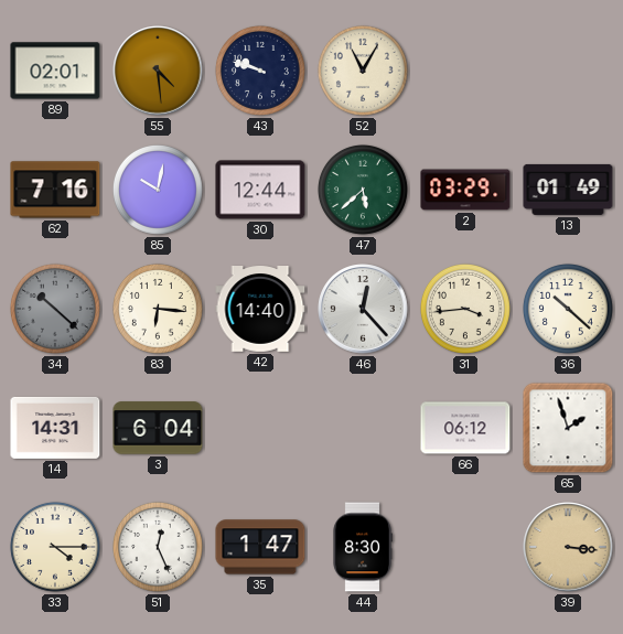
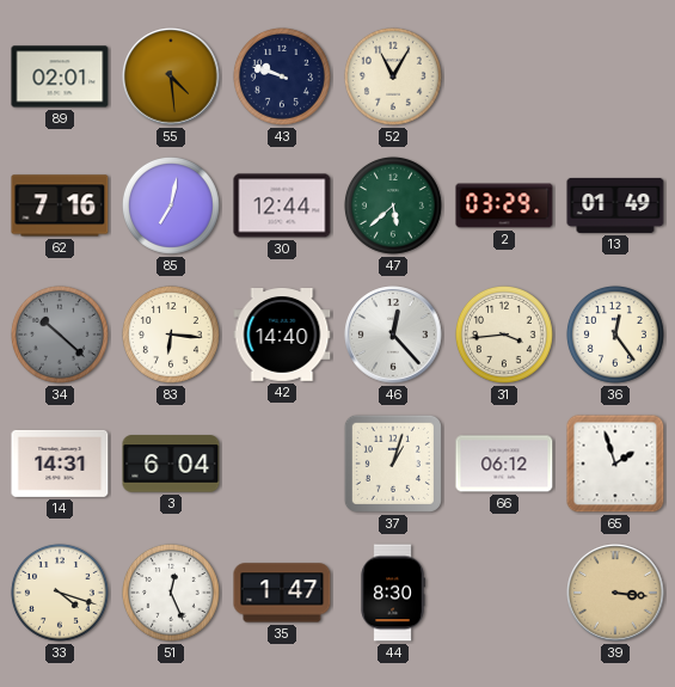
85: 10:02 -> 7:02 (171, 206)
36: 10:22 -> 12:24 (615, 335)
37: none -> 1:03 (393, 464)
33: 4:15 -> 4:18 (60, 593)
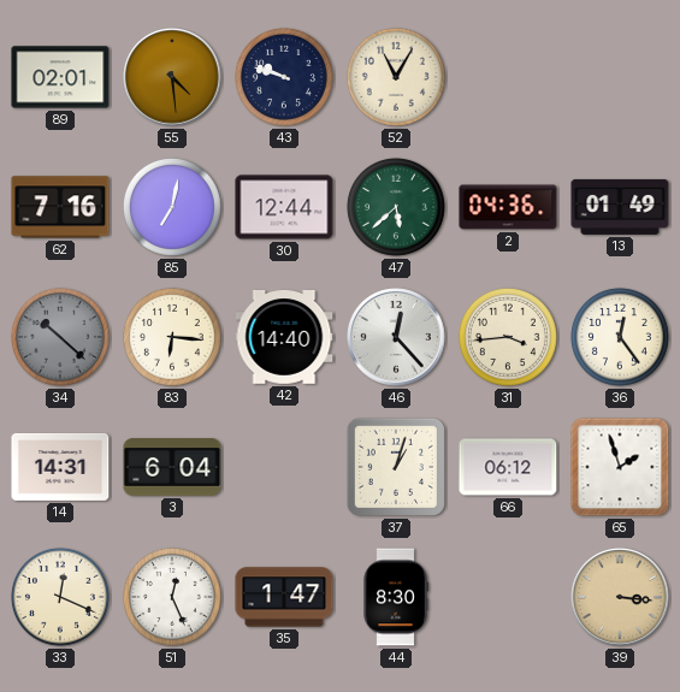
2: 03:29 -> 04:36 (508, 207)
33: 4:18 -> 12:19 (60, 597)
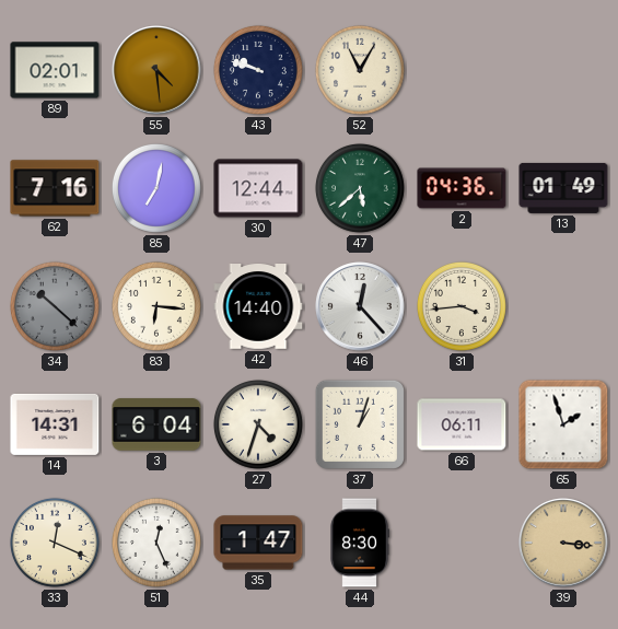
36: 12:24 -> none (620, 337)
27: none -> 4:33 (258, 424)
66: 06:12 -> 06:11 (462, 424)
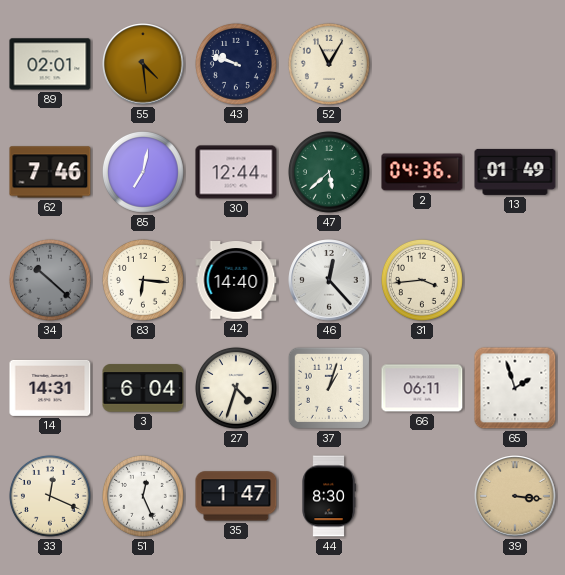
62: 7:16 -> 7:46 (50, 172)
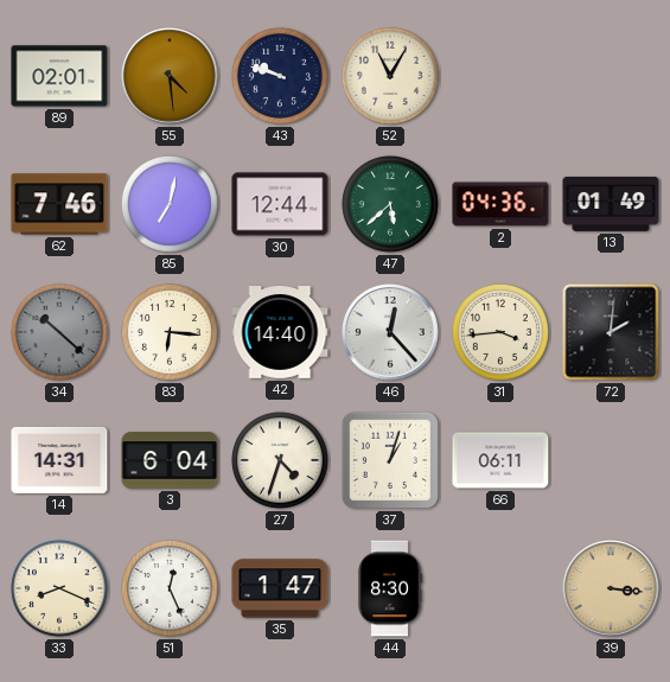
72: none -> 2:01 (611, 332)
65: 1:57 -> none (515, 388)
33: 12:19 -> 8:19 (59, 588)
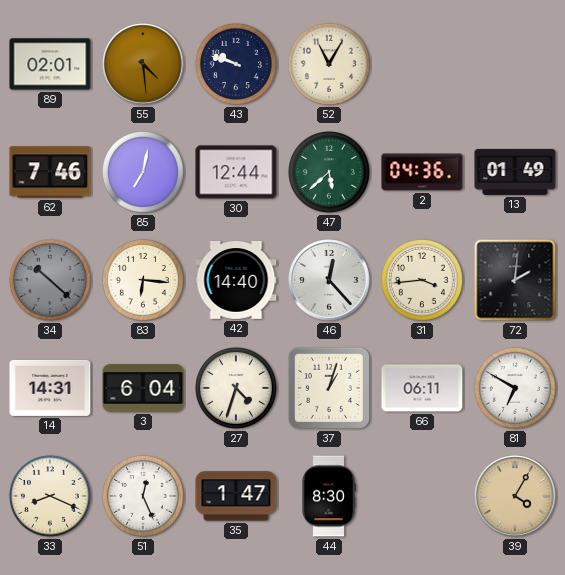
81: none -> 6:50 (515, 388)
39: 3:16 -> 4:05 (515, 496)
